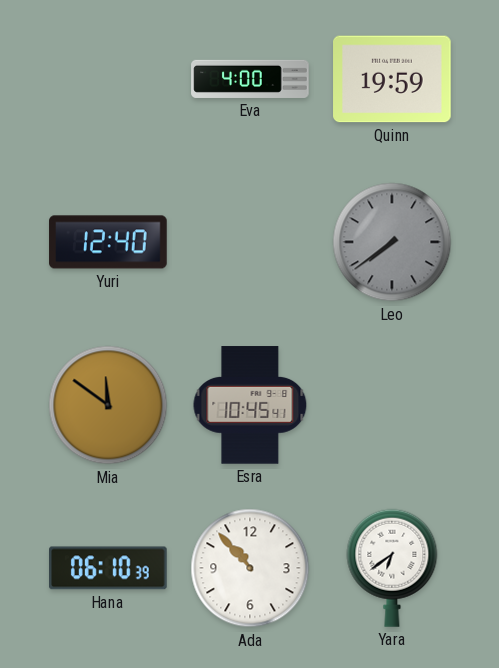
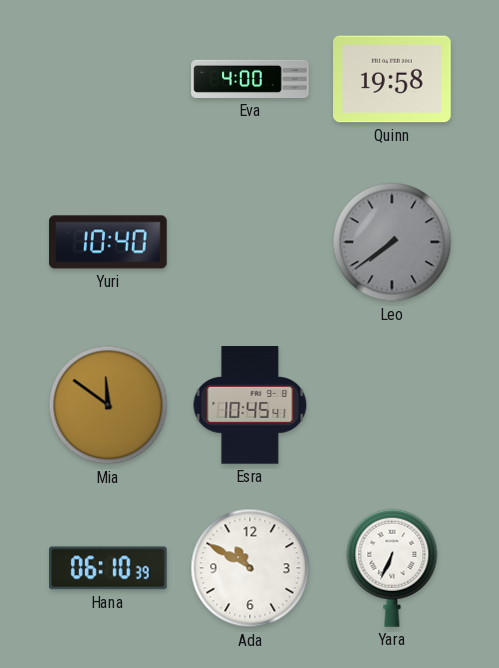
Quinn: 19:59 -> 19:58 (392, 79)
Yuri: 12:40 -> 10:40 (108, 242)
Ada: 10:53 -> 10:50 (250, 568)
Yara: 6:39 -> 6:34 (392, 568)
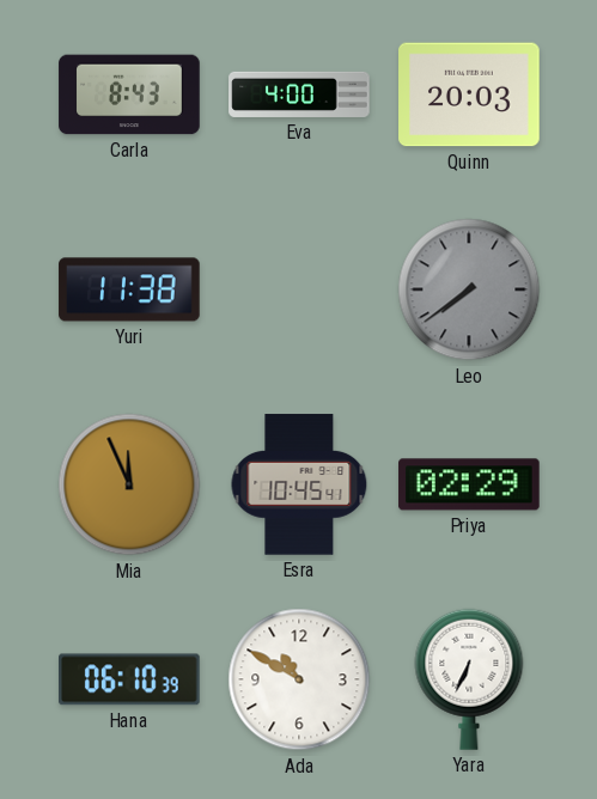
Carla: none -> 8:43 (129, 94)
Quinn: 19:58 -> 20:03 (469, 94)
Yuri: 10:40 -> 11:38 (129, 289)
Mia: 11:51 -> 11:56 (129, 484)
Priya: none -> 02:29 (469, 484)
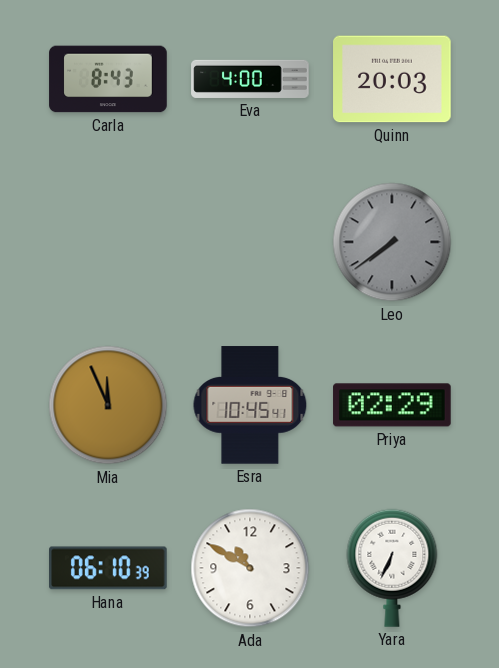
Yuri: 11:38 -> none (129, 289)
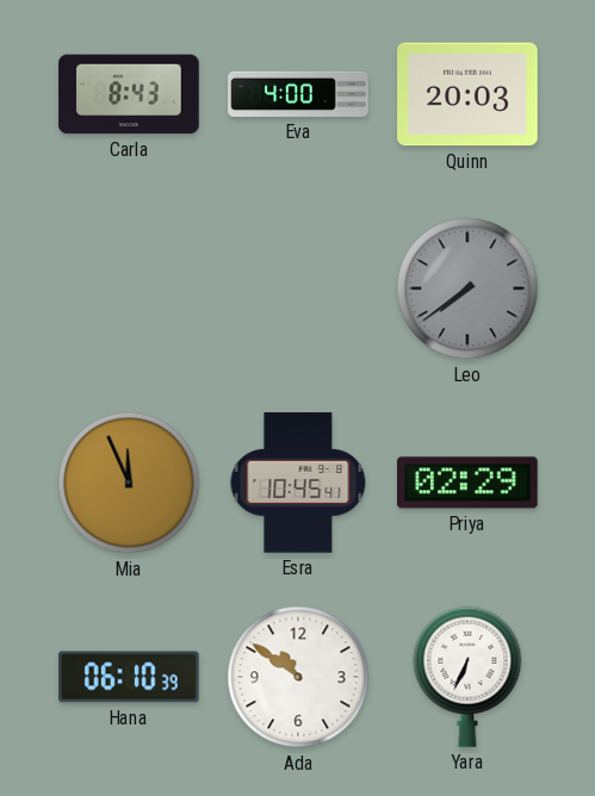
Ada: 10:50 -> 10:51 (298, 677)
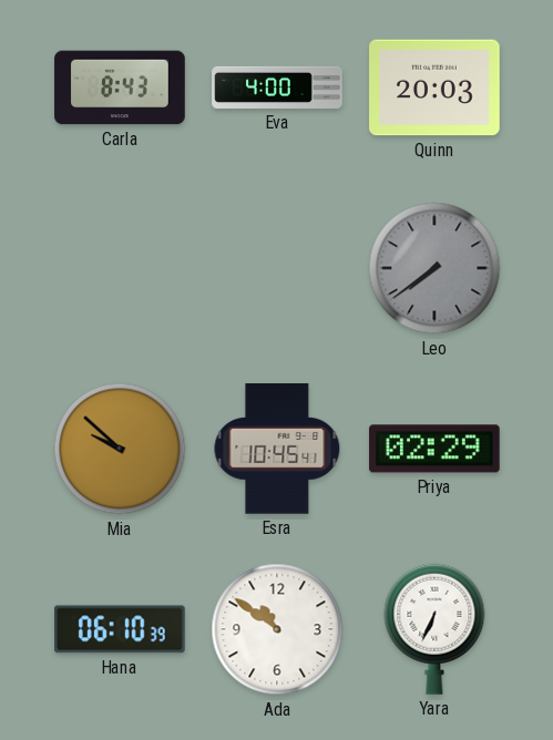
Mia: 11:56 -> 9:52 (120, 449)
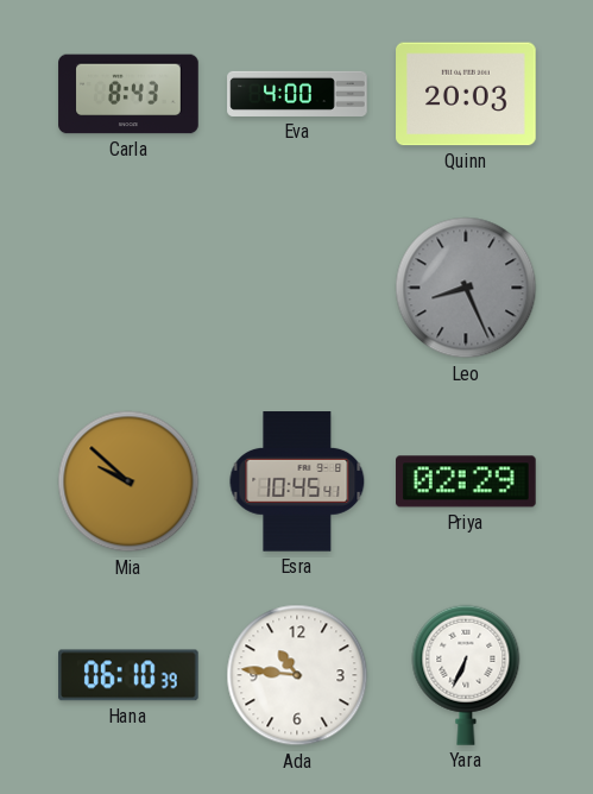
Leo: 7:39 -> 8:26 (466, 288)
Ada: 10:51 -> 10:46 (297, 675)
